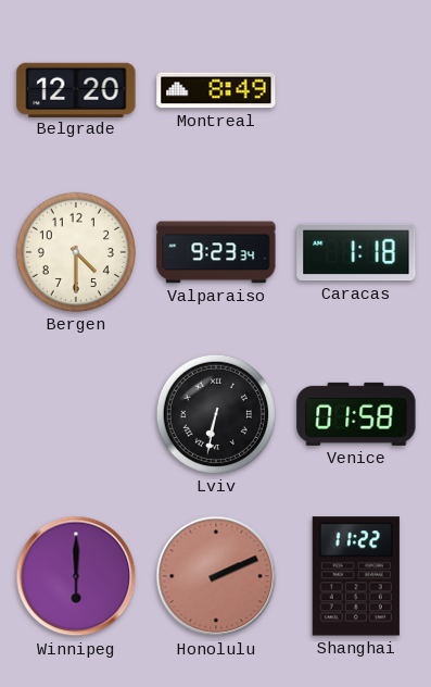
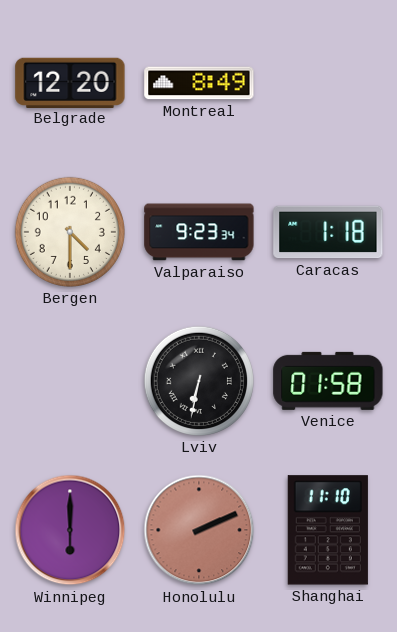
Shanghai: 11:22 -> 11:10 (328, 530)
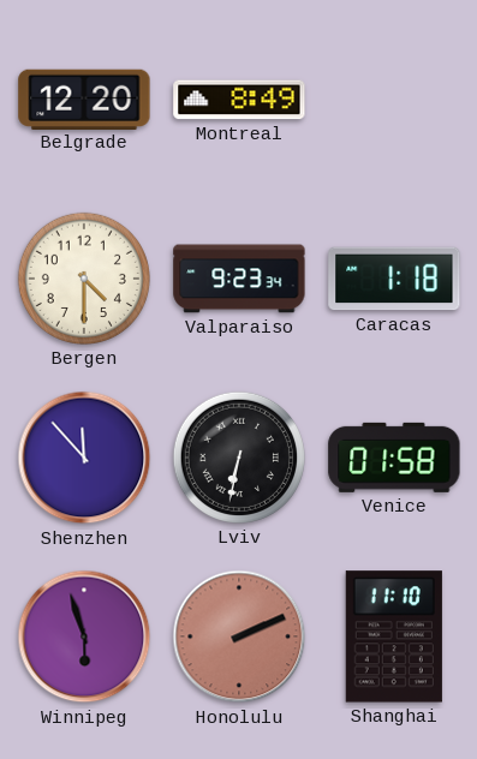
Shenzhen: none -> 11:53 (84, 458)
Winnipeg: 6:00 -> 5:57 (84, 637)
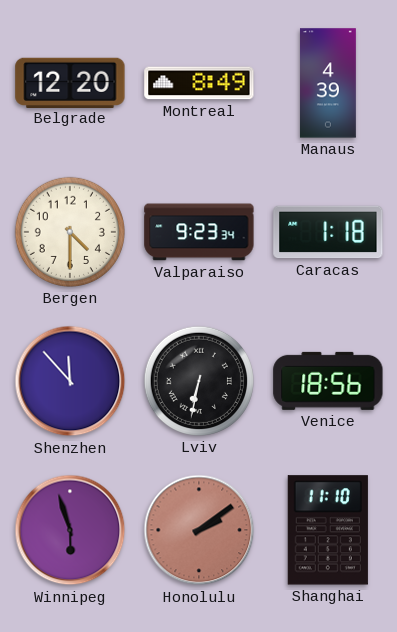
Manaus: none -> 4:39 (328, 83)
Venice: 01:58 -> 18:56 (328, 381)
Honolulu: 2:11 -> 2:09 (199, 530)
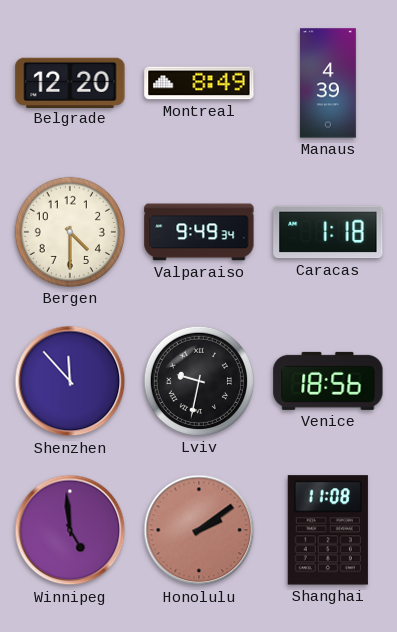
Valparaiso: 9:23 -> 9:49 (199, 232)
Lviv: 6:32 -> 9:32 (199, 381)
Winnipeg: 5:57 -> 4:59 (70, 530)
Shanghai: 11:10 -> 11:08 (328, 530)
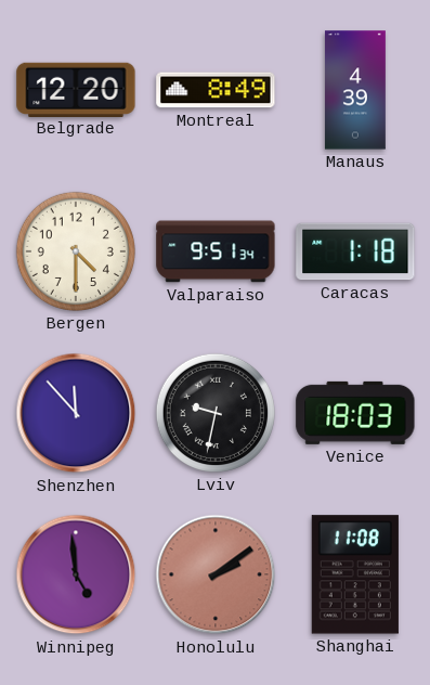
Valparaiso: 9:49 -> 9:51 (216, 251)
Venice: 18:56 -> 18:03 (355, 413)
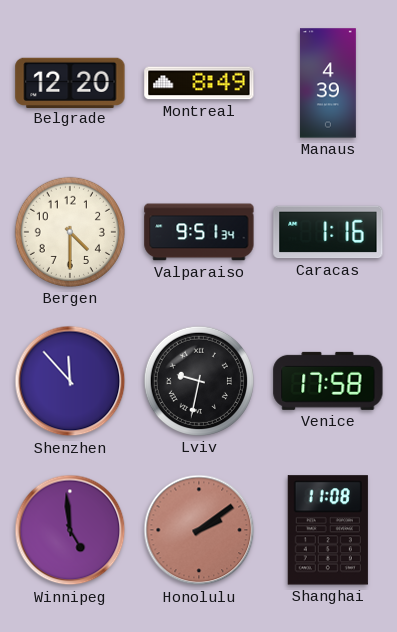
Caracas: 1:18 -> 1:16 (328, 232)
Venice: 18:03 -> 17:58 (328, 381)
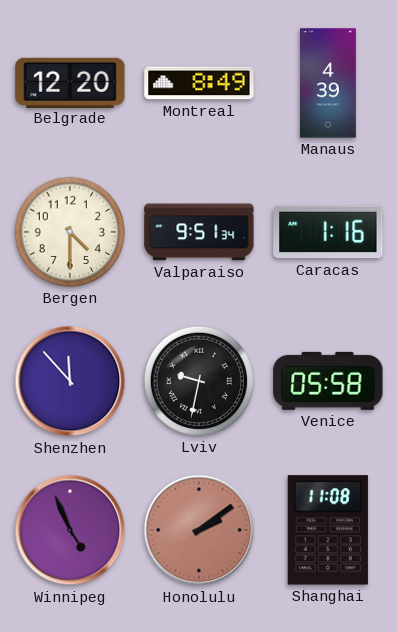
Venice: 17:58 -> 05:58 (328, 381)
Winnipeg: 4:59 -> 4:56 (70, 530)
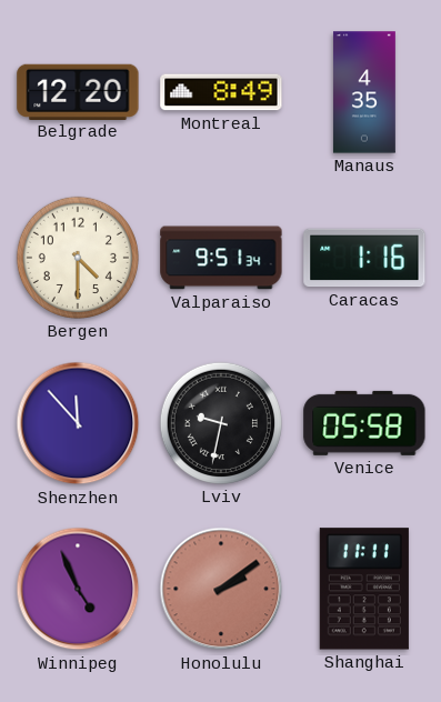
Manaus: 4:39 -> 4:35 (364, 92)
Shanghai: 11:08 -> 11:11 (364, 589)
